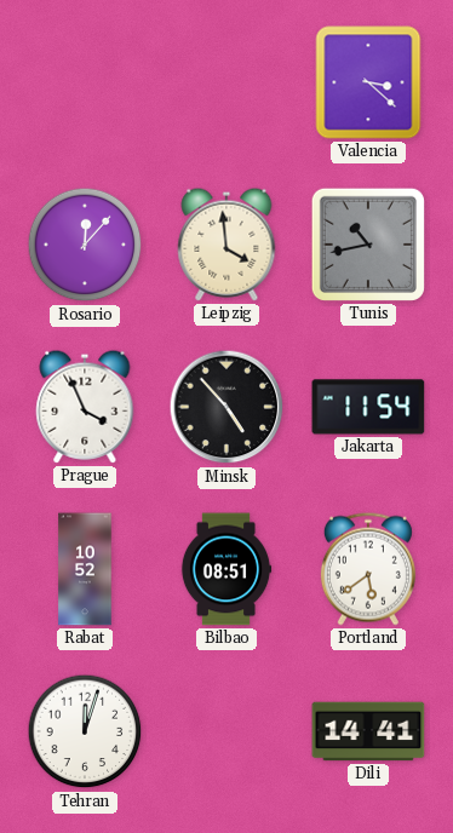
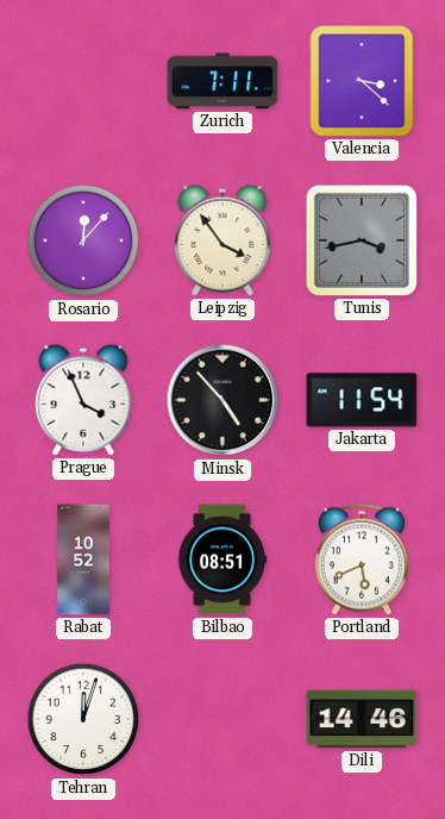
Zurich: none -> 7:11 (223, 81)
Leipzig: 3:59 -> 3:54 (223, 240)
Tunis: 10:43 -> 3:43 (362, 240)
Portland: 5:39 -> 5:41 (362, 559)
Dili: 14:41 -> 14:46 (362, 719)
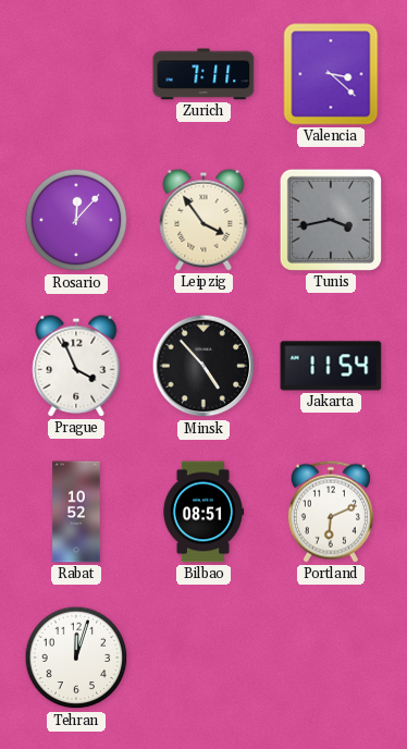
Portland: 5:41 -> 6:11 (331, 512)
Dili: 14:46 -> none (362, 719)
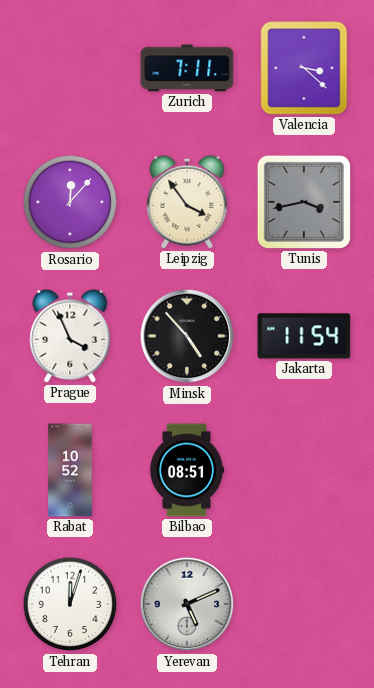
Portland: 6:11 -> none (331, 512)
Yerevan: none -> 5:11 (187, 604)
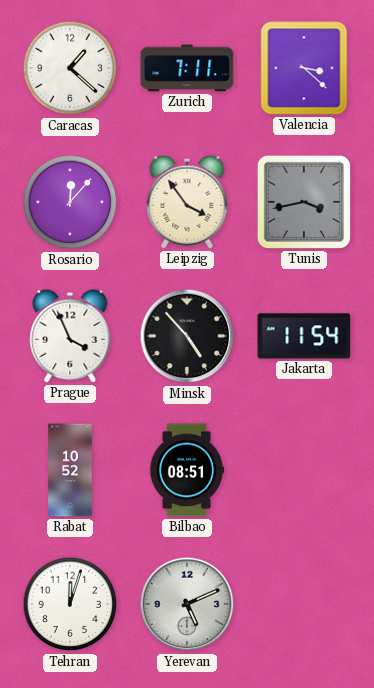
Caracas: none -> 1:22 (70, 68)
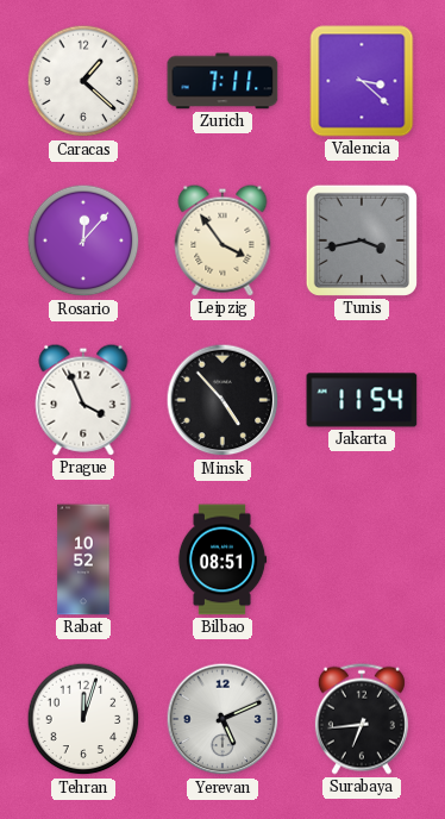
Surabaya: none -> 6:44 (362, 719)
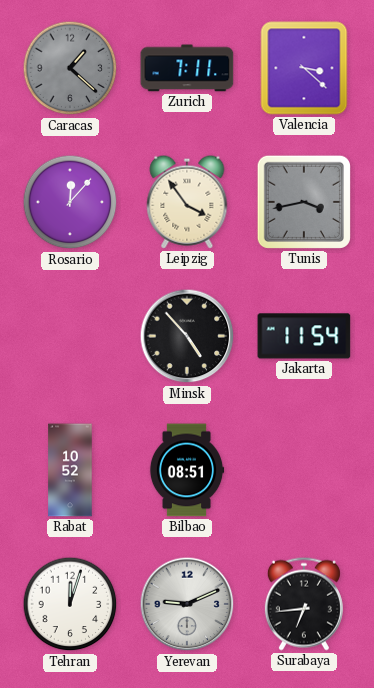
Caracas dial: white -> grey (70, 68)
Prague: 3:56 -> none (83, 400)
Yerevan: 5:11 -> 9:11 (187, 604)
